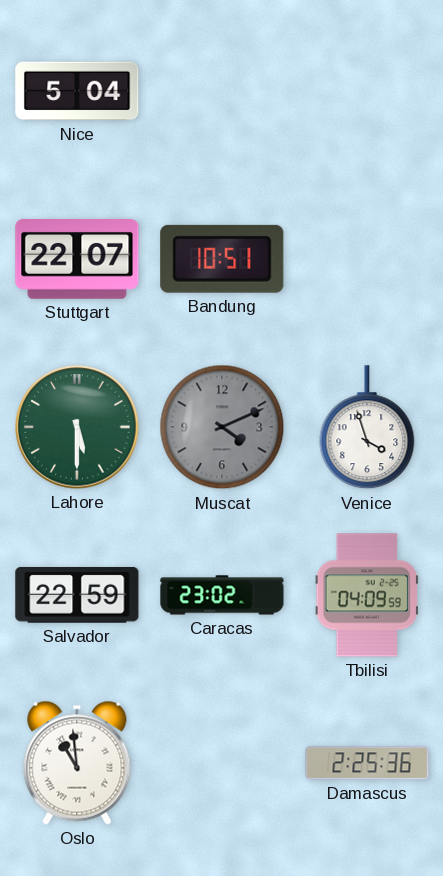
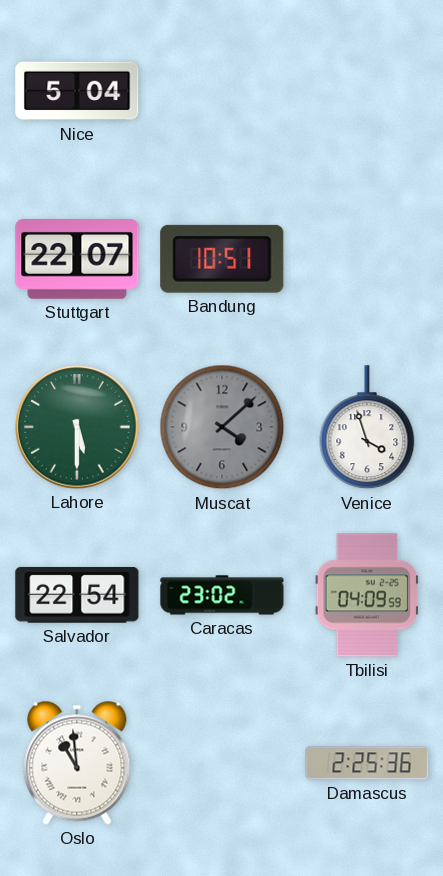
Muscat: 4:11 -> 4:08 (222, 427)
Salvador: 22:59 -> 22:54 (77, 596)
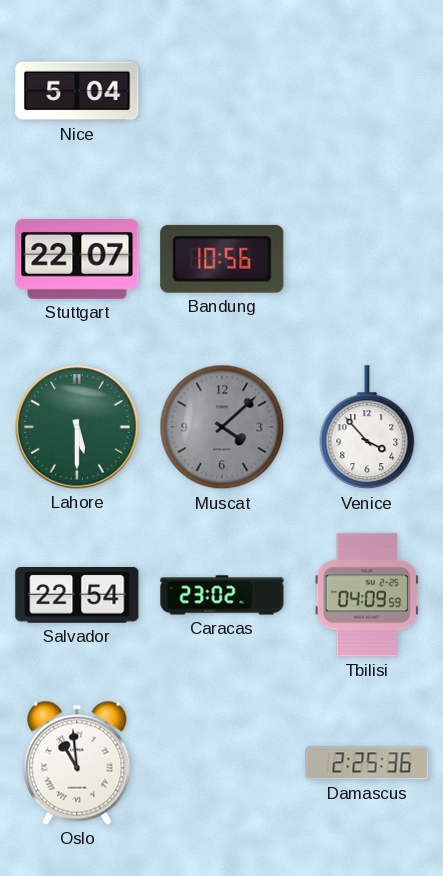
Bandung: 10:51 -> 10:56 (222, 259)
Venice: 3:57 -> 3:53 (367, 428)
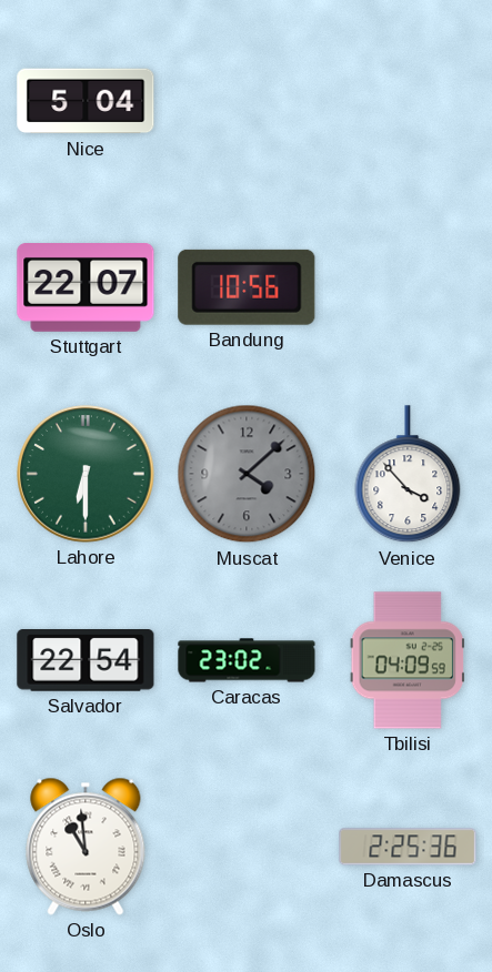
Lahore: 5:30 -> 6:30 (86, 474)
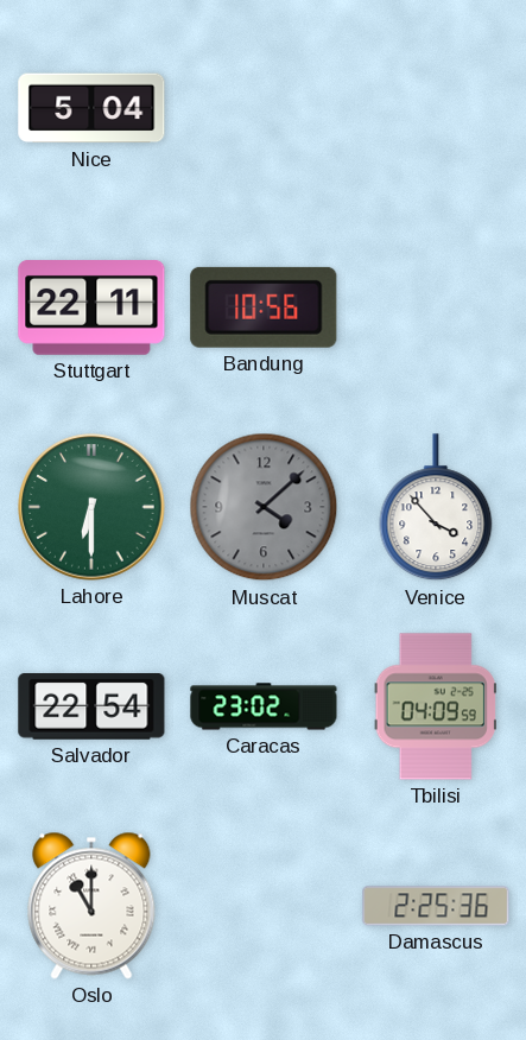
Stuttgart: 22:07 -> 22:11 (91, 309)
Oslo: 10:59 -> 11:00 (91, 906)
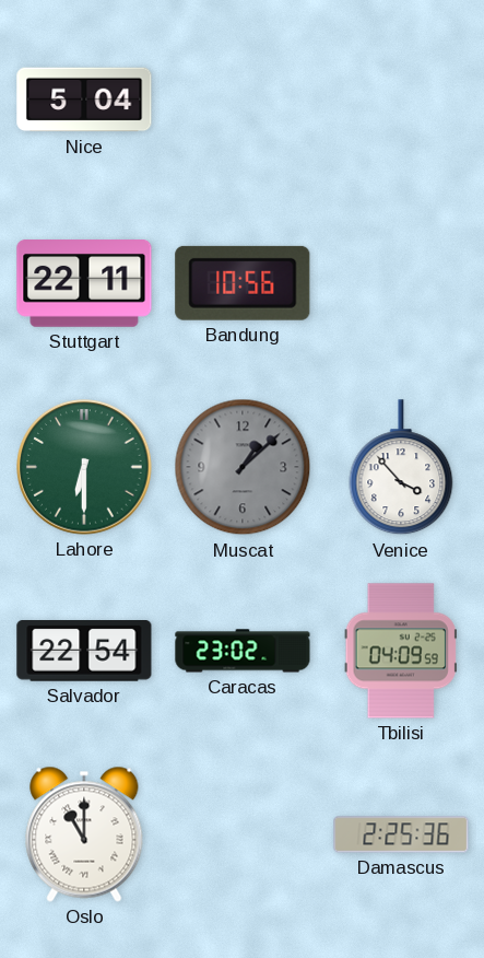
Muscat: 4:08 -> 1:08 (243, 467)
